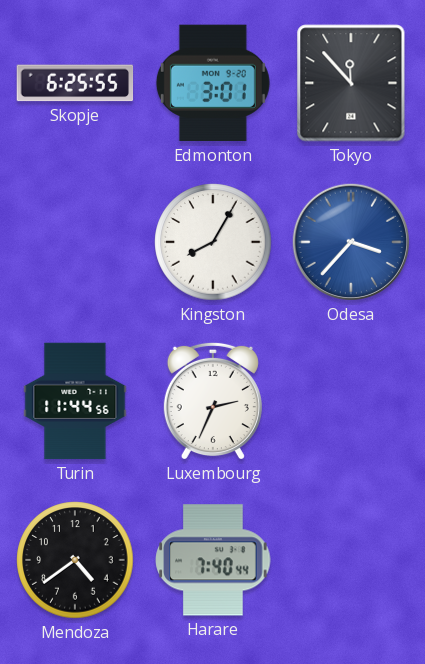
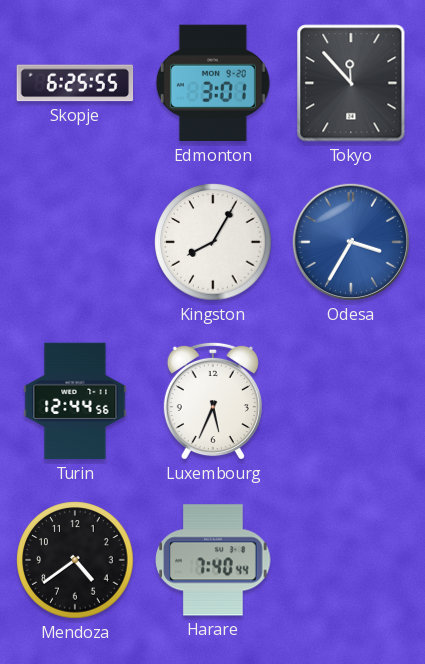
Odesa: 3:37 -> 3:35 (351, 242)
Turin: 11:44 -> 12:44 (75, 401)
Luxembourg: 2:34 -> 5:34 (213, 401)
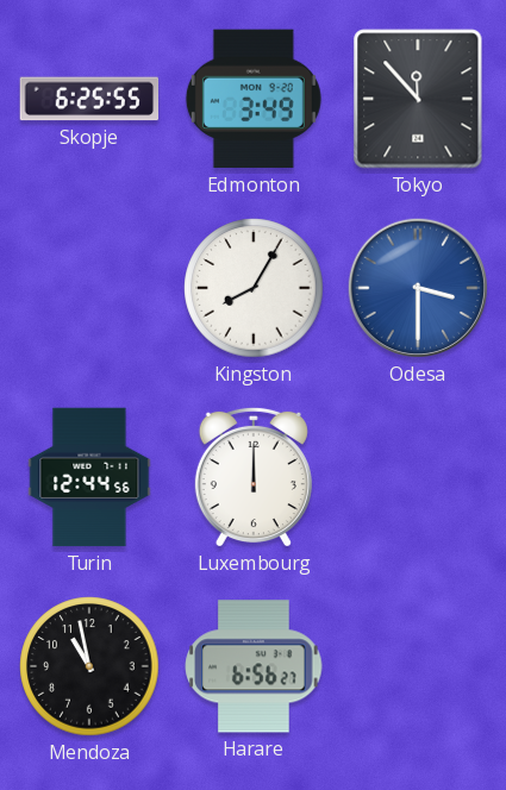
Edmonton: 3:01 -> 3:49 (254, 99)
Odesa: 3:35 -> 3:30 (418, 288)
Luxembourg: 5:34 -> 12:00 (254, 477)
Mendoza: 4:39 -> 10:58 (89, 666)
Harare: 7:40 -> 6:56 (254, 666)
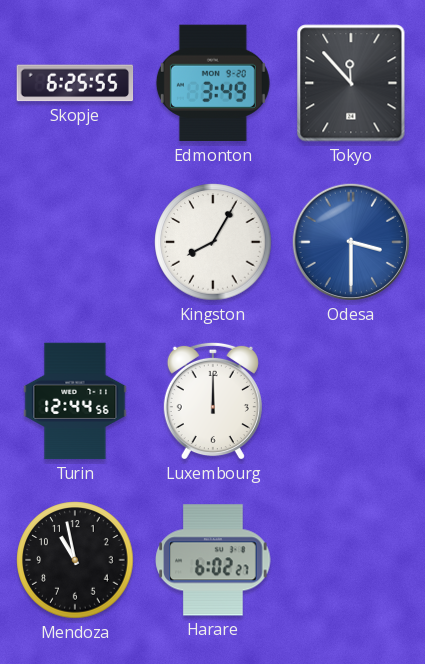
Harare: 6:56 -> 6:02 (213, 560)
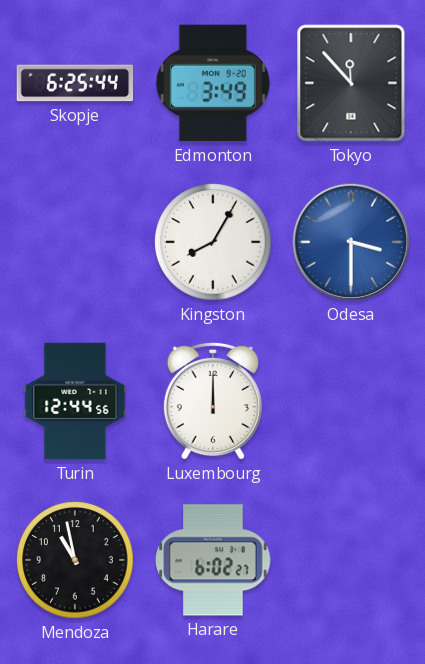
Skopje: 6:25:55 -> 6:25:44 (75, 83)
